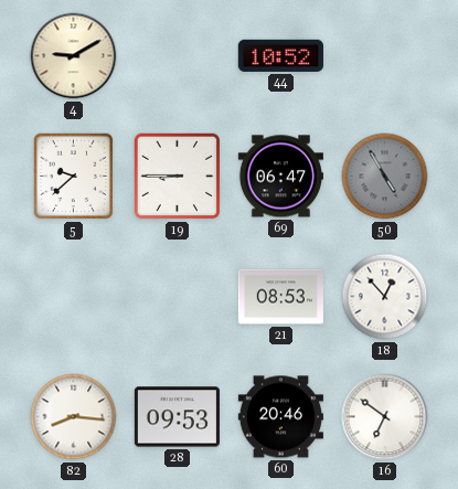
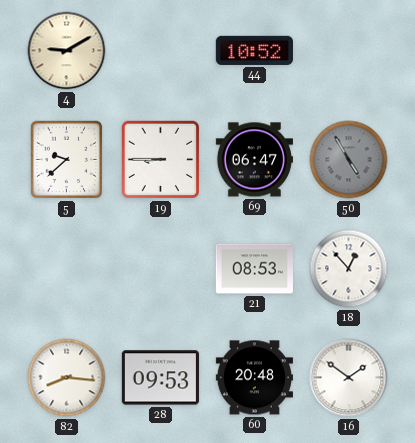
60: 20:46 -> 20:48 (254, 378)
16: 6:51 -> 1:51 (349, 378)
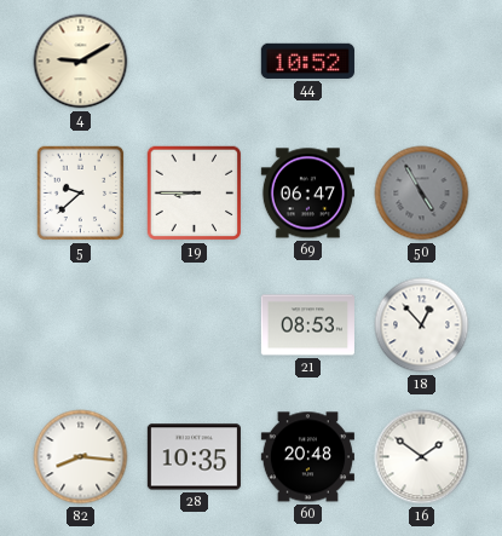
28: 09:53 -> 10:35 (194, 457)
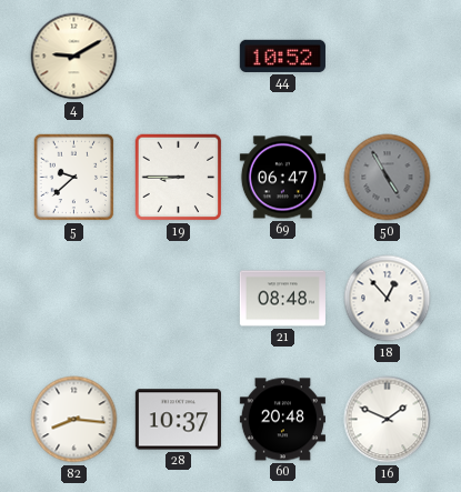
21: 08:53 -> 08:48 (282, 299)
28: 10:35 -> 10:37 (178, 420)
16: 1:51 -> 1:49 (388, 420)
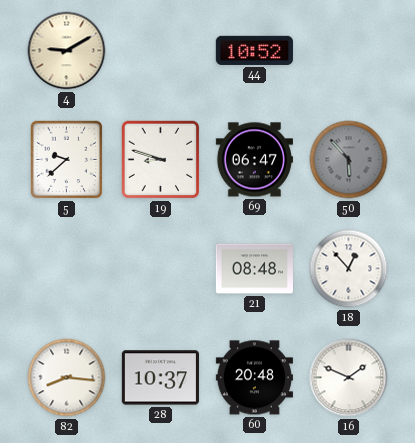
19: 8:45 -> 8:48 (161, 160)
50: 4:55 -> 5:53 (349, 160)
